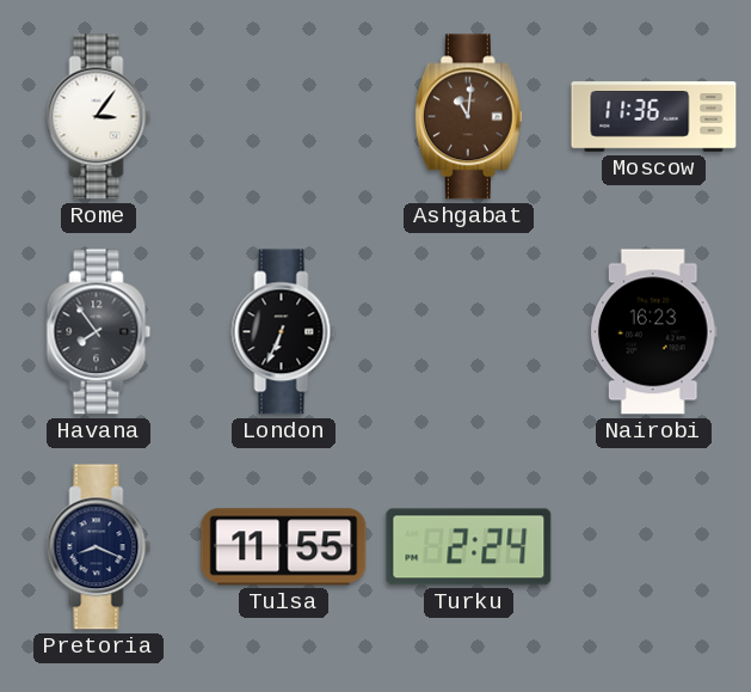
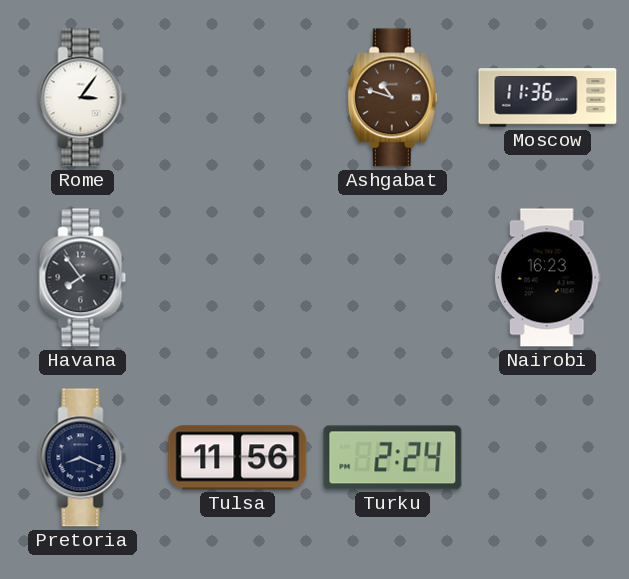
Ashgabat: 11:01 -> 10:48 (392, 98)
London: 6:34 -> none (284, 332)
Tulsa: 11:55 -> 11:56 (238, 458)
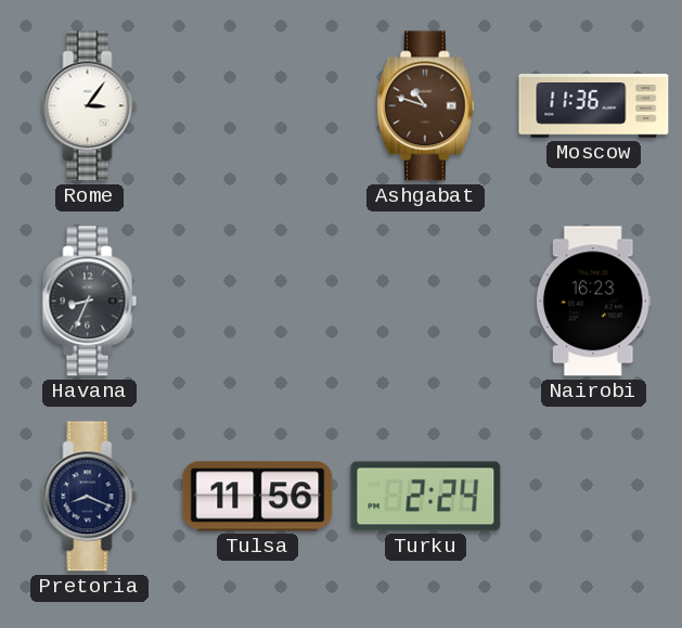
Havana: 7:54 -> 8:34 (90, 302)
